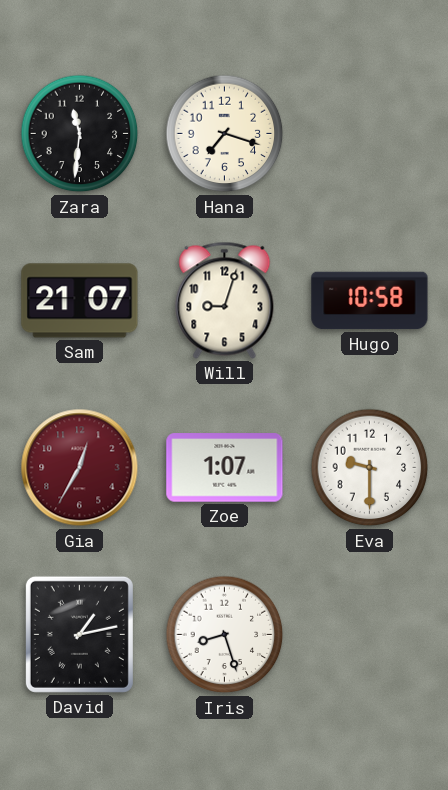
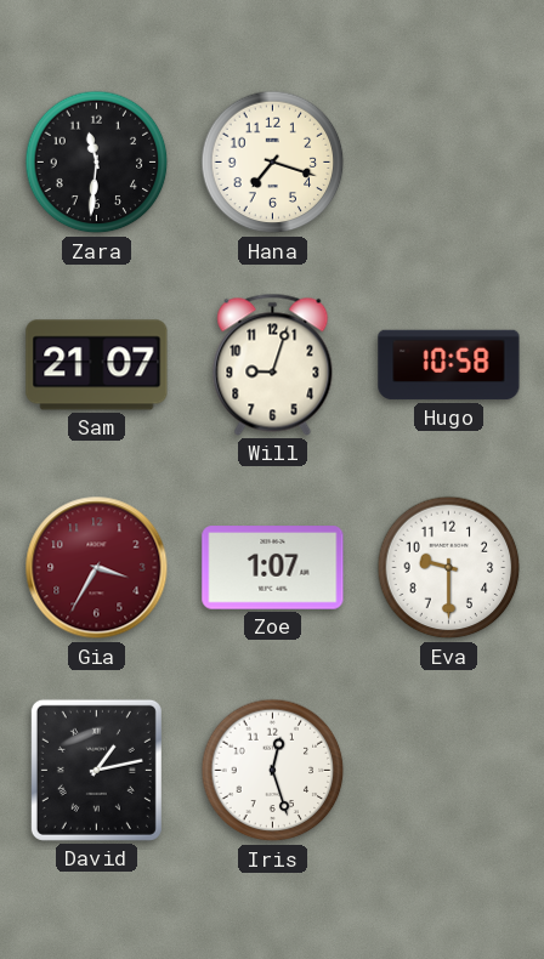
Gia: 12:35 -> 3:35 (97, 568)
Iris: 8:27 -> 12:27 (273, 771)
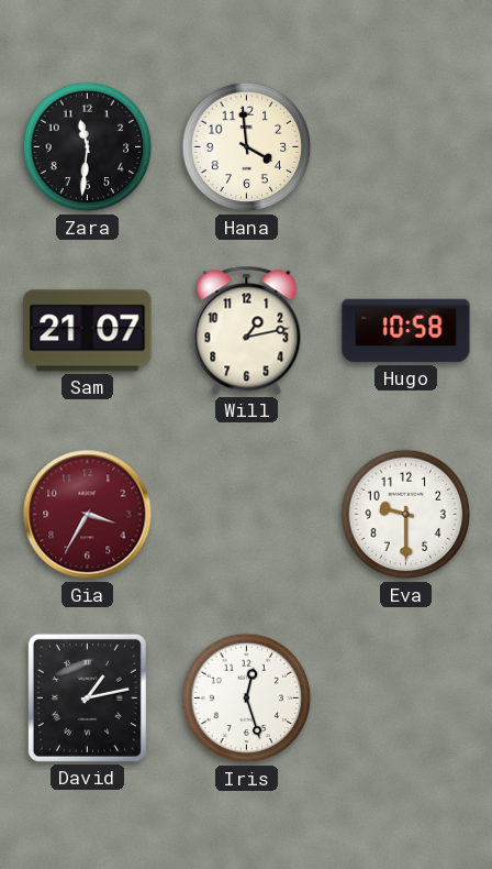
Hana: 7:18 -> 3:59 (247, 147)
Will: 9:03 -> 1:13 (247, 330)
Zoe: 1:07 -> none (273, 568)
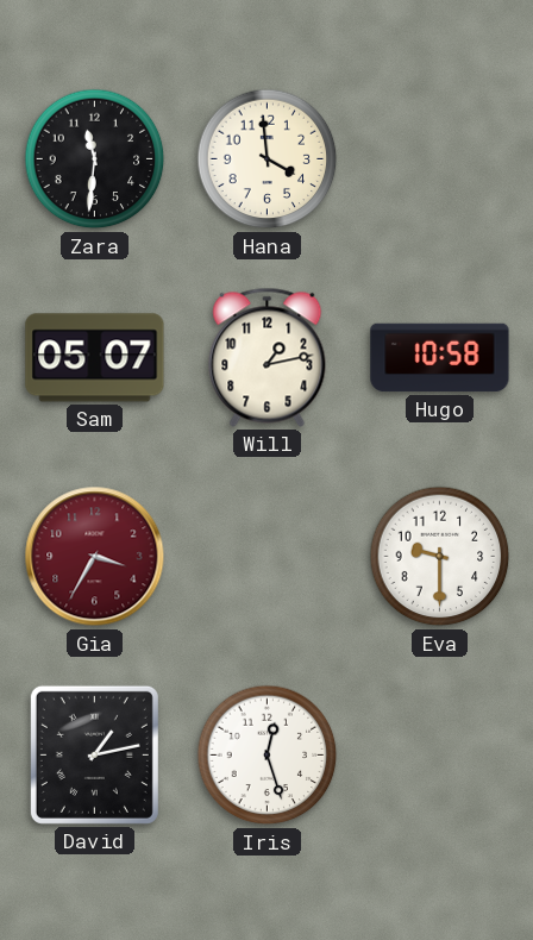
Sam: 21:07 -> 05:07 (95, 358)
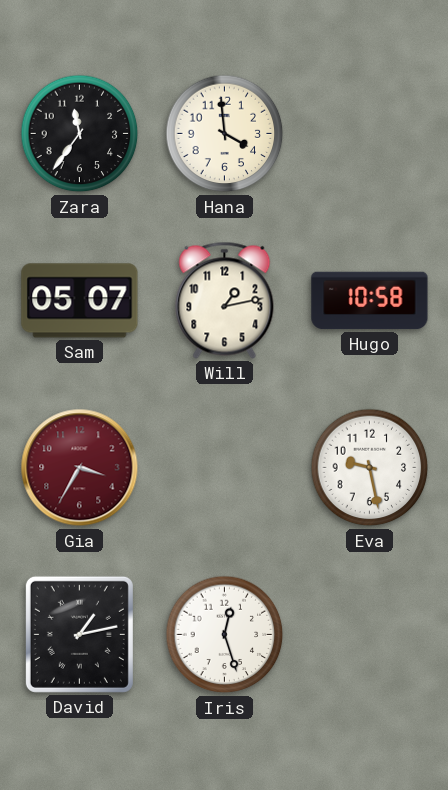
Zara: 11:31 -> 11:36 (80, 134)
Eva: 9:30 -> 9:28 (370, 468)
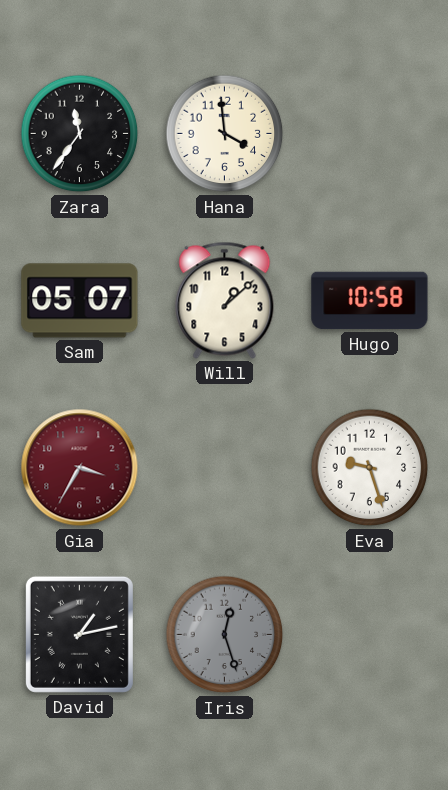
Will: 1:13 -> 1:08 (225, 300)
Eva: 9:28 -> 9:27 (370, 468)
Iris dial: white -> grey (225, 635)
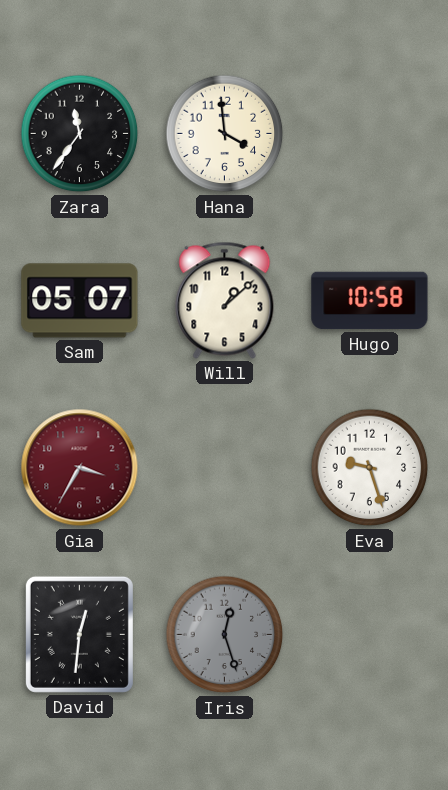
David: 1:13 -> 12:31 (79, 634)
